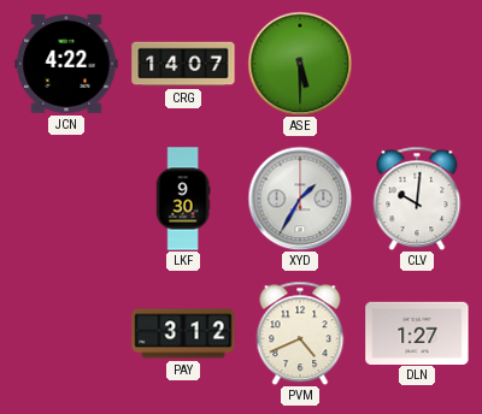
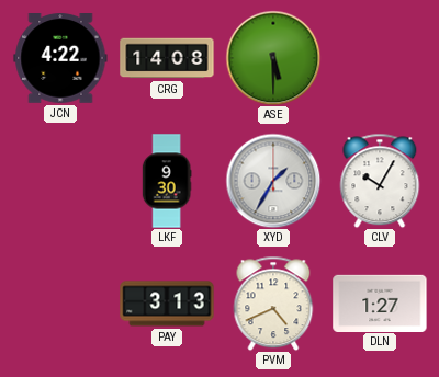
CRG: 14:07 -> 14:08 (167, 58)
CLV: 10:01 -> 10:05 (380, 181)
PAY: 3:12 -> 3:13 (167, 304)
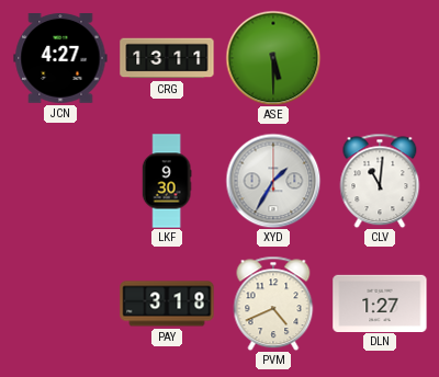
JCN: 4:22 -> 4:27 (60, 59)
CRG: 14:08 -> 13:11 (167, 58)
CLV: 10:05 -> 11:01 (380, 181)
PAY: 3:13 -> 3:18 (167, 304)
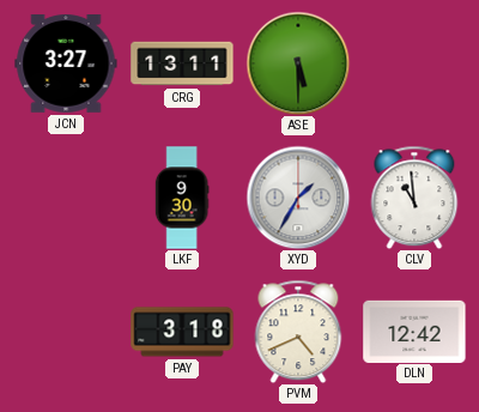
JCN: 4:27 -> 3:27 (66, 65)
CLV: 11:01 -> 10:59 (414, 198)
DLN: 1:27 -> 12:42 (414, 331)
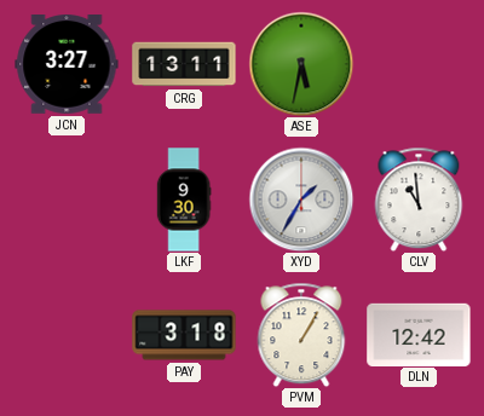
ASE: 5:30 -> 5:32 (301, 64)
PVM: 4:41 -> 1:05 (301, 335)
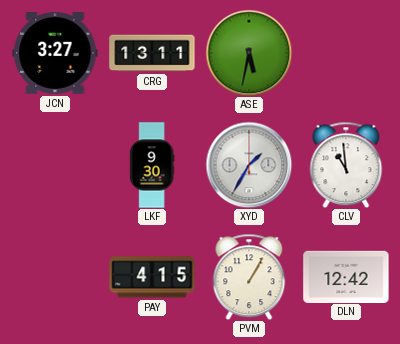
PAY: 3:18 -> 4:15 (152, 277)
